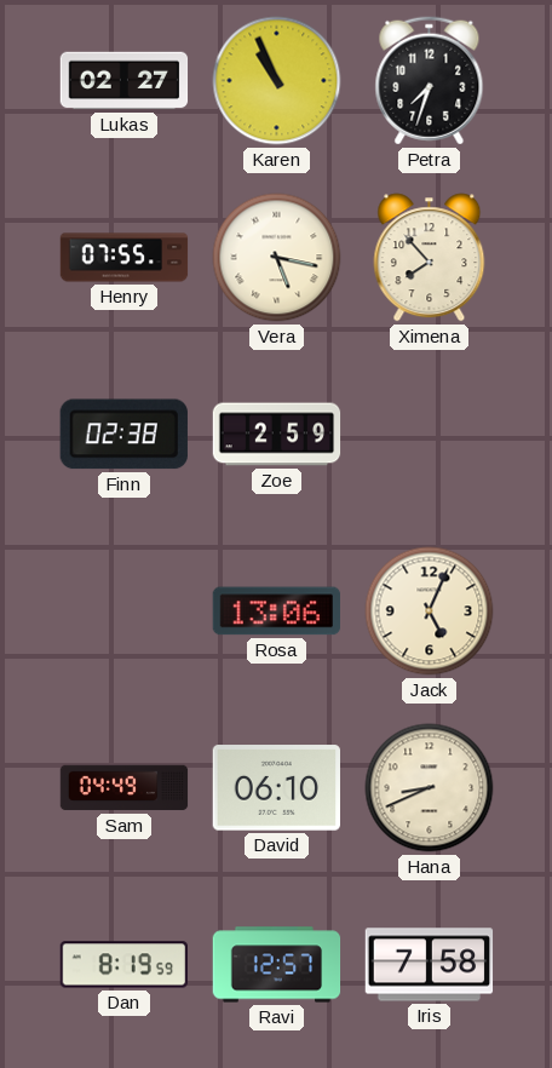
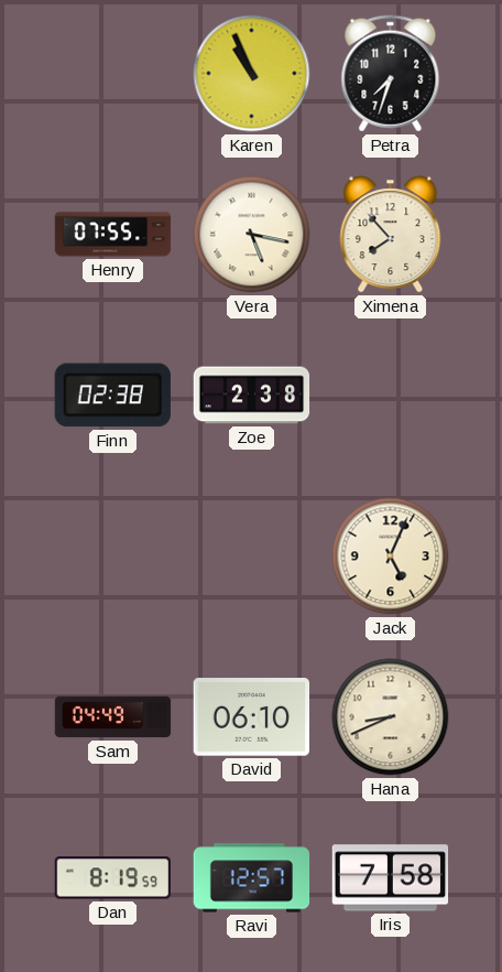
Lukas: 02:27 -> none (125, 81)
Zoe: 2:59 -> 2:38 (252, 396)
Rosa: 13:06 -> none (276, 611)
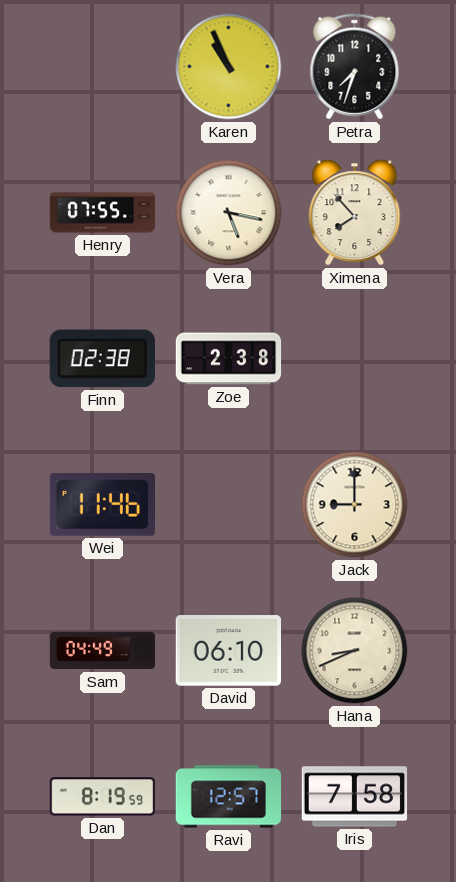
Wei: none -> 11:46 (102, 504)
Jack: 5:04 -> 9:00 (355, 505)
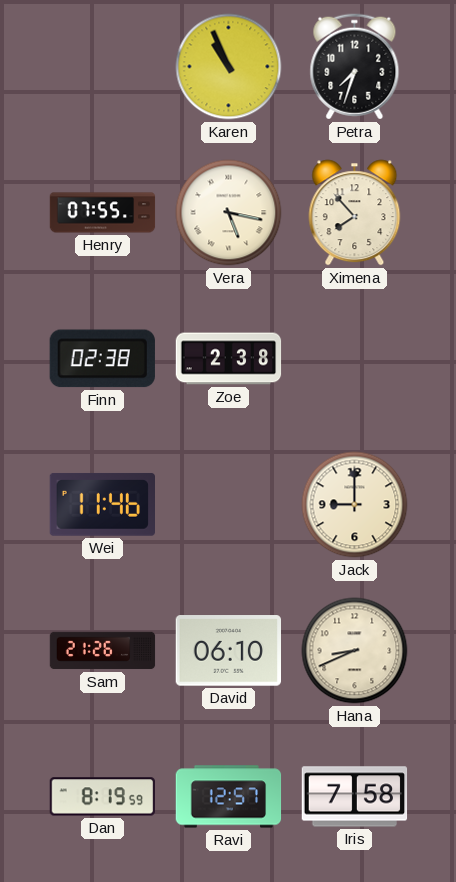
Sam: 04:49 -> 21:26 (103, 651)
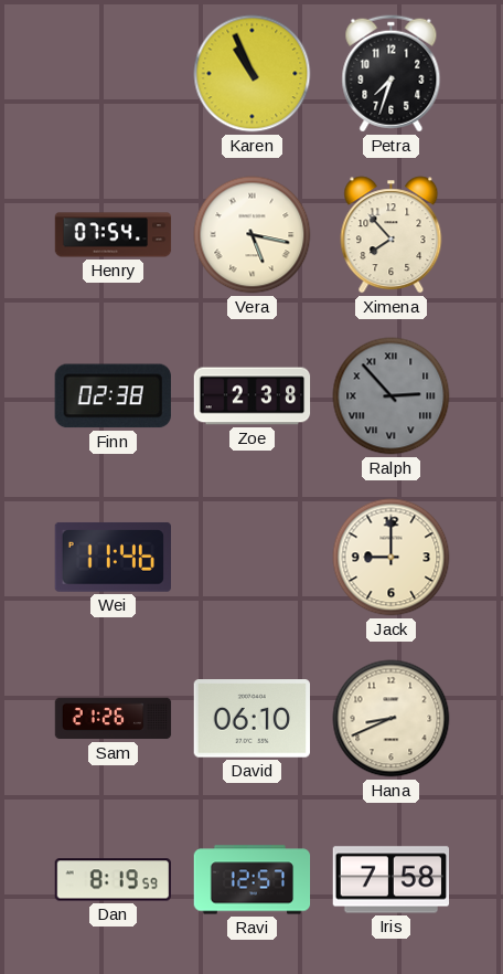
Henry: 07:55 -> 07:54 (114, 235)
Ralph: none -> 2:53 (392, 396)
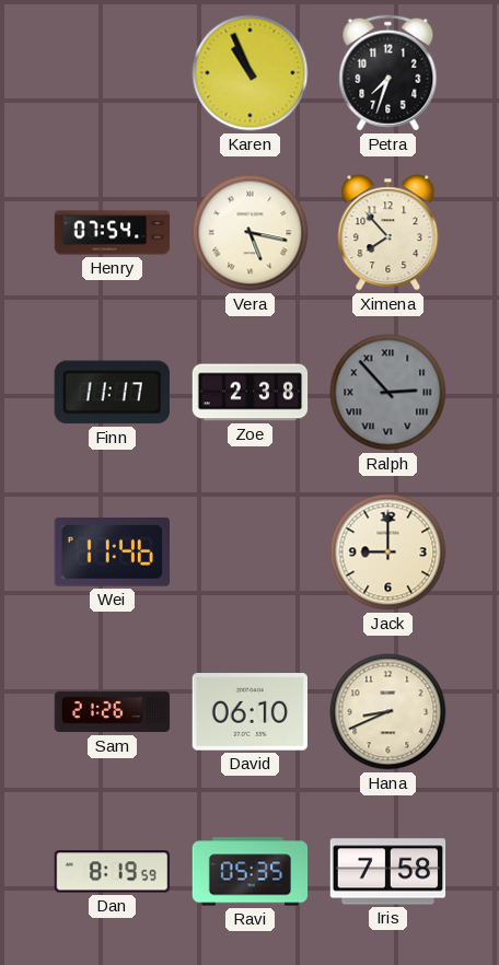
Finn: 02:38 -> 11:17 (112, 393)
Ravi: 12:57 -> 05:35 (251, 872)
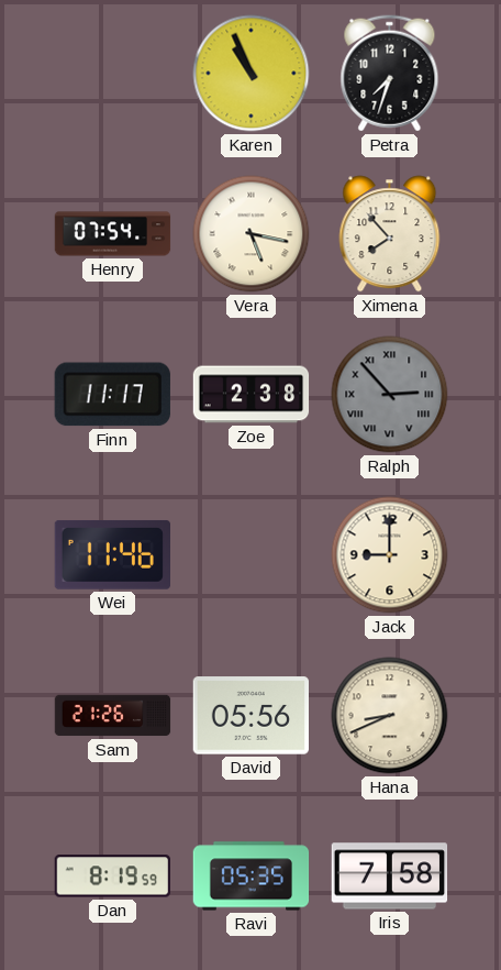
David: 06:10 -> 05:56 (250, 716)
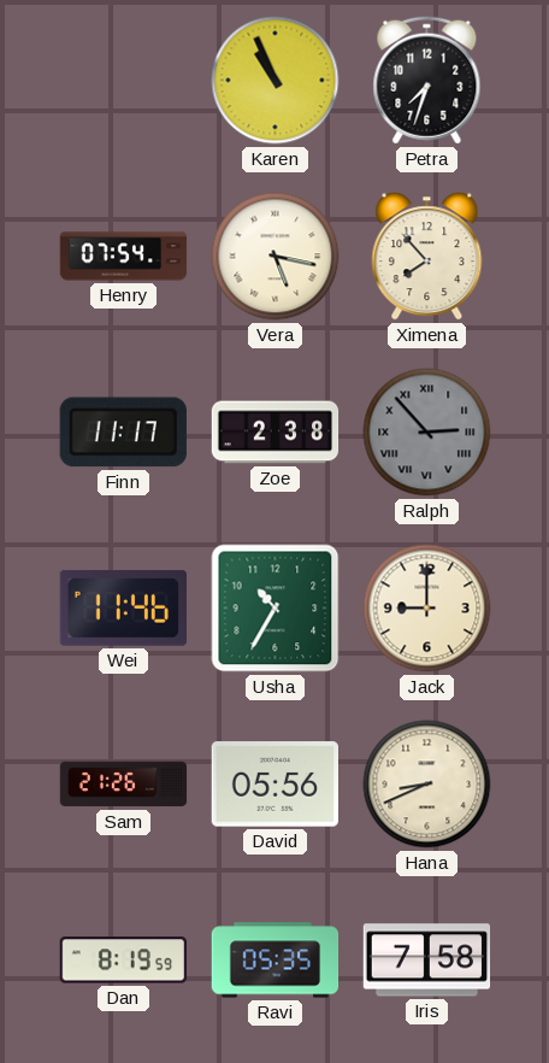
Usha: none -> 10:35 (276, 609)
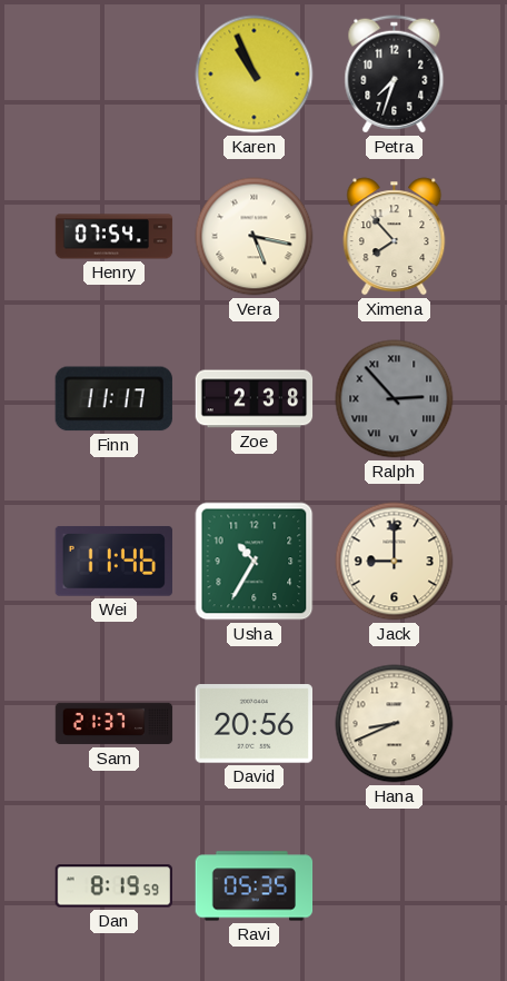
Sam: 21:26 -> 21:37 (115, 724)
David: 05:56 -> 20:56 (254, 724)
Iris: 7:58 -> none (427, 961)
